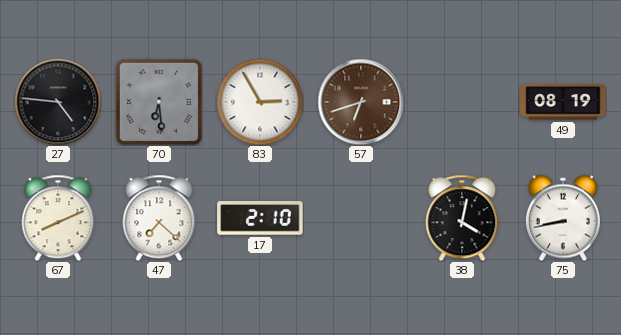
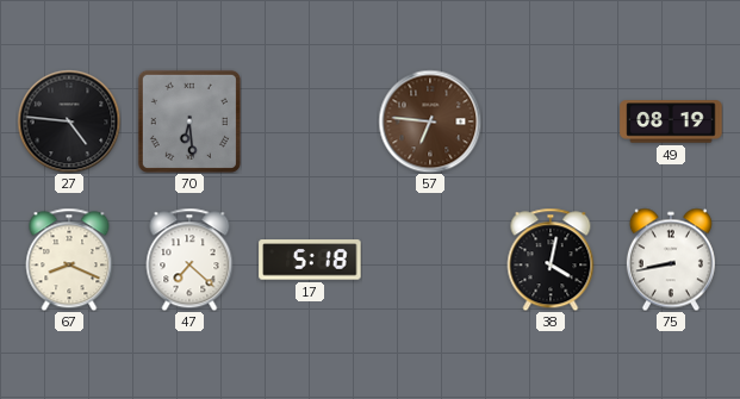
83: 2:55 -> none (260, 102)
57: 6:42 -> 6:46 (430, 121)
67: 8:11 -> 8:19 (69, 260)
17: 2:10 -> 5:18 (310, 260)
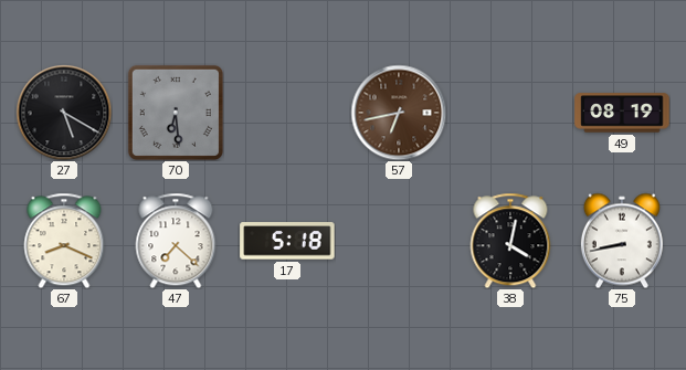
27: 4:46 -> 5:20 (64, 113)
57: 6:46 -> 6:43 (399, 113)
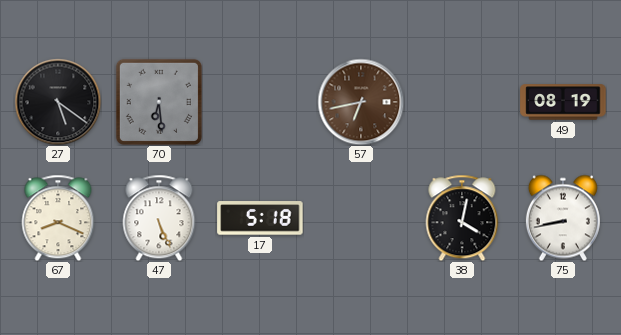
27: 5:20 -> 5:21 (58, 102)
47: 7:22 -> 5:26 (159, 218)
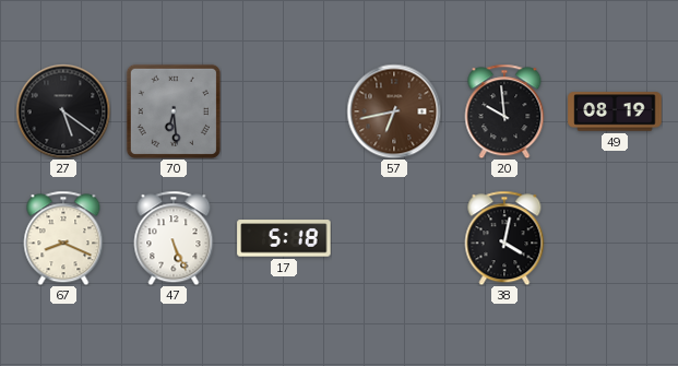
20: none -> 9:59 (504, 111)
75: 8:43 -> none (563, 218)
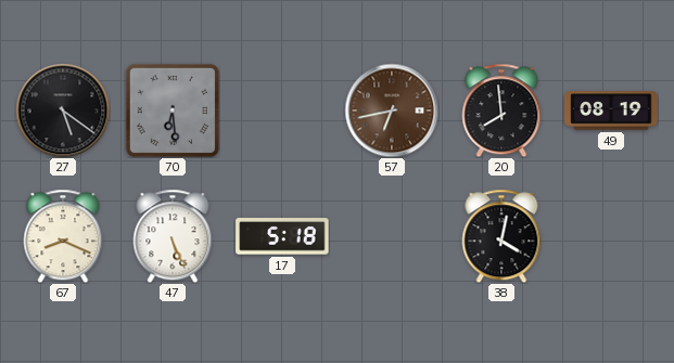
20: 9:59 -> 7:59 (501, 111)
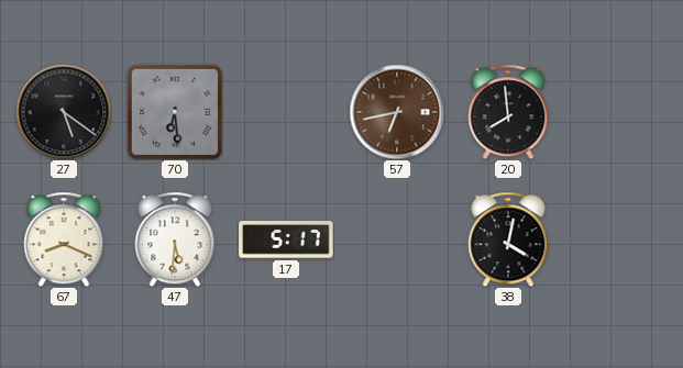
49: 08:19 -> none (611, 111)
47: 5:26 -> 5:31 (175, 239)
17: 5:18 -> 5:17 (286, 239)
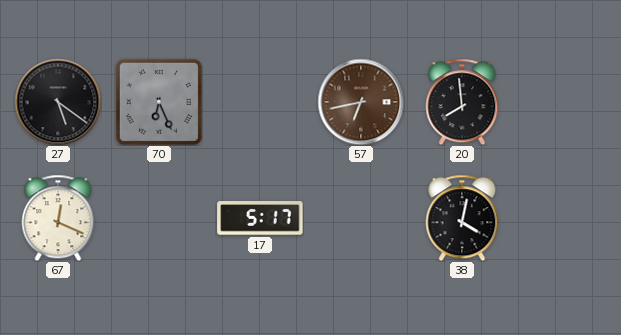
70: 6:29 -> 6:26 (159, 102)
67: 8:19 -> 12:19 (58, 218)
47: 5:31 -> none (175, 239)
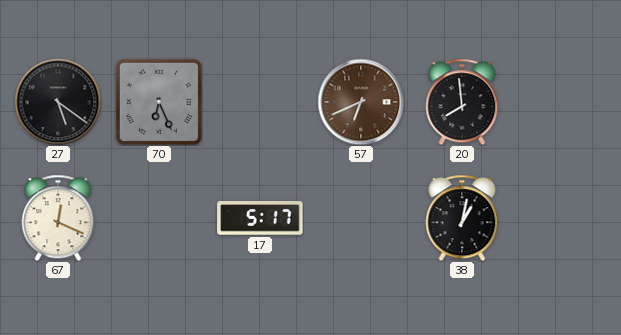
57: 6:43 -> 6:41 (361, 102)
38: 4:02 -> 1:02 (462, 218)
